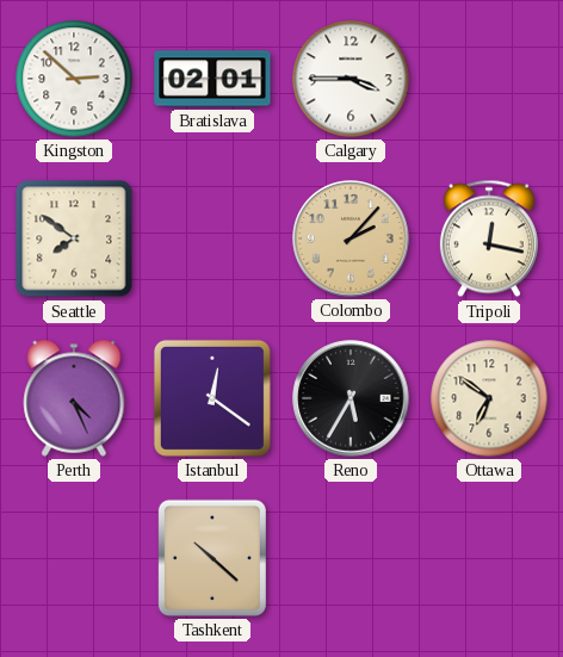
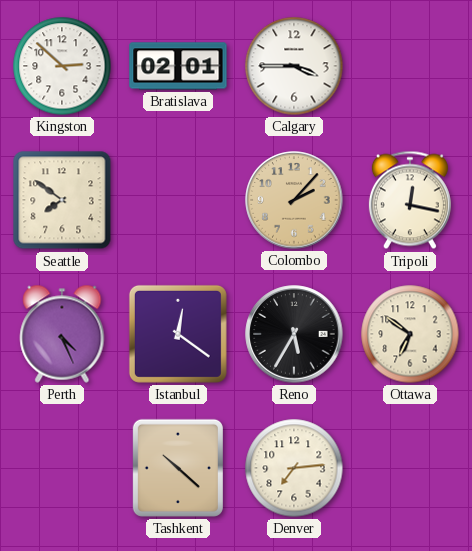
Denver: none -> 7:14 (294, 468)
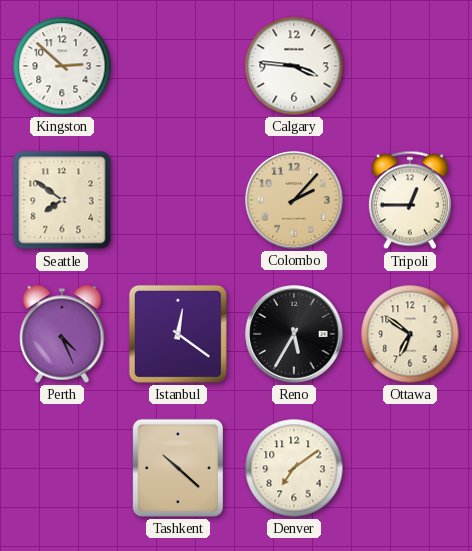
Bratislava: 02:01 -> none (178, 66)
Calgary: 3:45 -> 3:46 (294, 66)
Tripoli: 12:17 -> 12:45 (410, 200)
Denver: 7:14 -> 7:09 (294, 468)
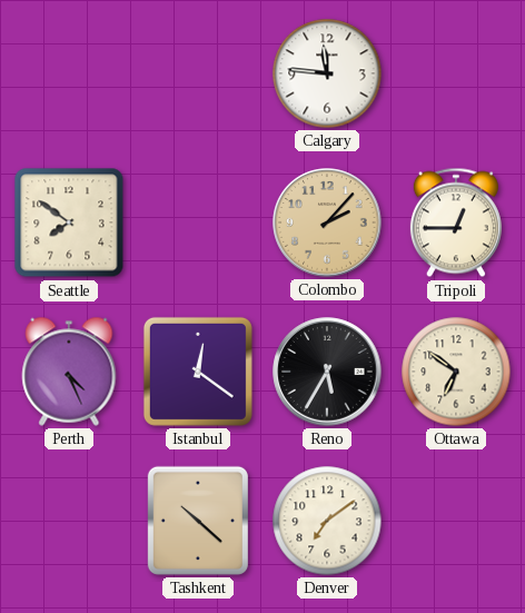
Kingston: 2:52 -> none (62, 66)
Calgary: 3:46 -> 11:46 (327, 73)
